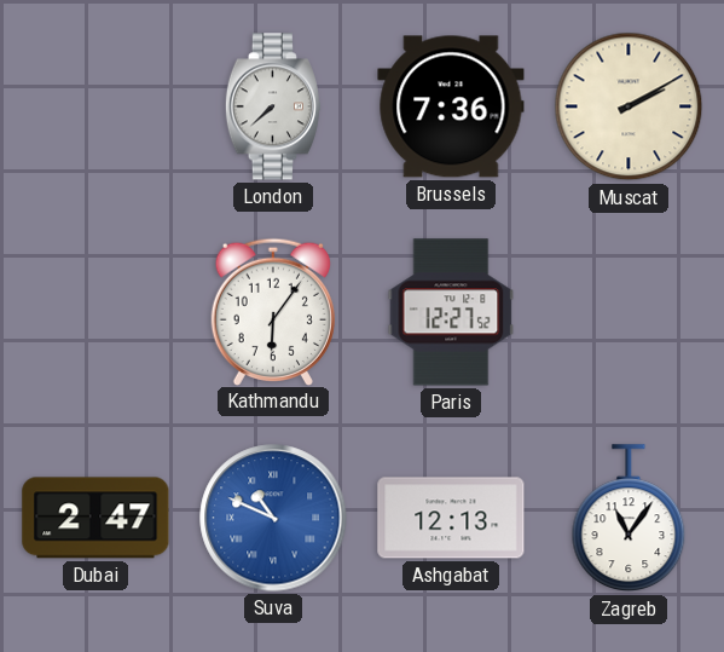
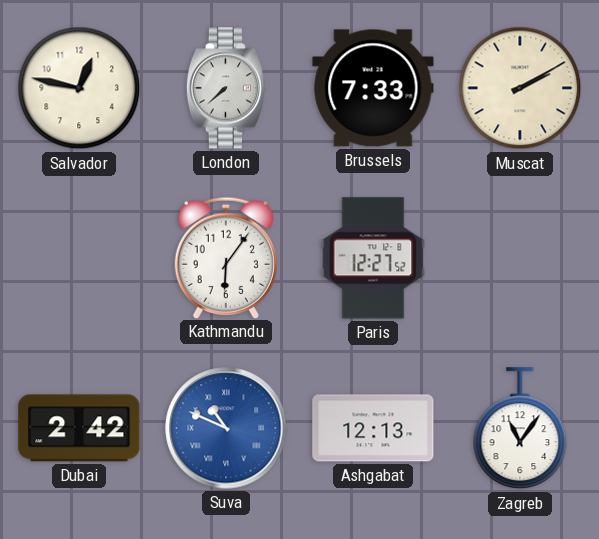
Salvador: none -> 12:47 (79, 88)
Brussels: 7:36 -> 7:33 (373, 88)
Dubai: 2:47 -> 2:42 (79, 428)
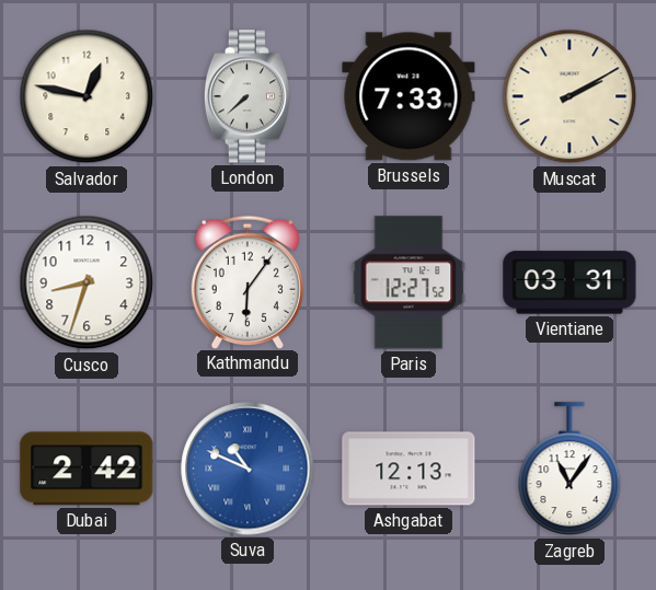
Cusco: none -> 8:33 (87, 282)
Vientiane: none -> 03:31 (569, 282)
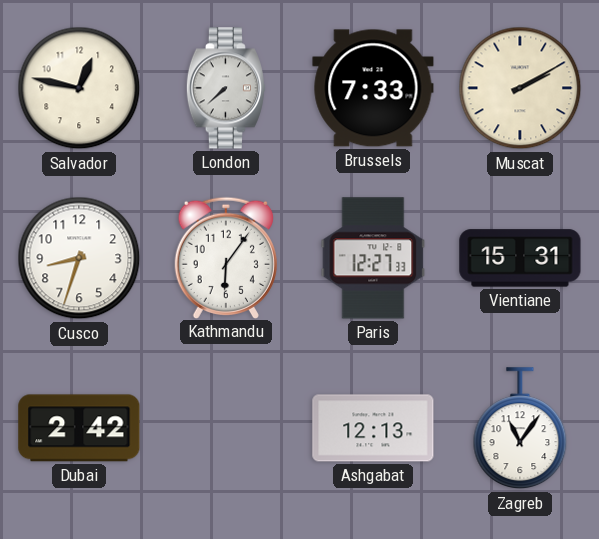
Paris: 12:27:52 -> 12:27:33 (373, 258)
Vientiane: 03:31 -> 15:31 (520, 258)
Suva: 10:49 -> none (248, 468)
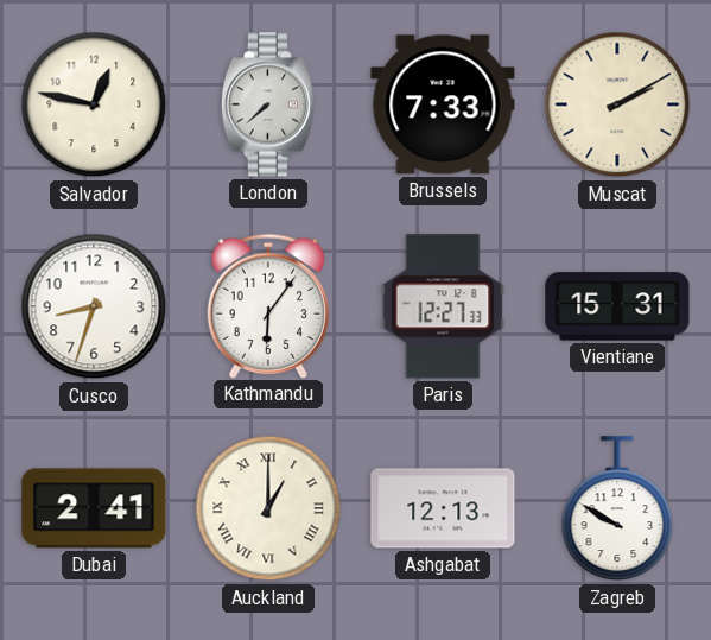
Dubai: 2:42 -> 2:41 (94, 508)
Auckland: none -> 1:00 (268, 508)
Zagreb: 11:06 -> 9:50 (617, 509)
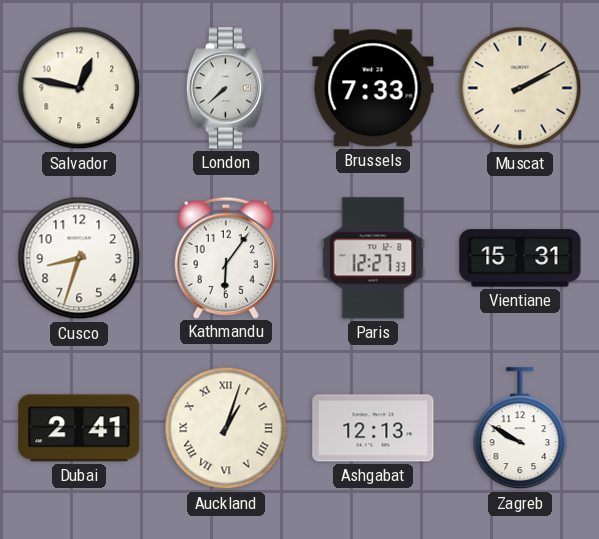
Auckland: 1:00 -> 1:03 (226, 428)
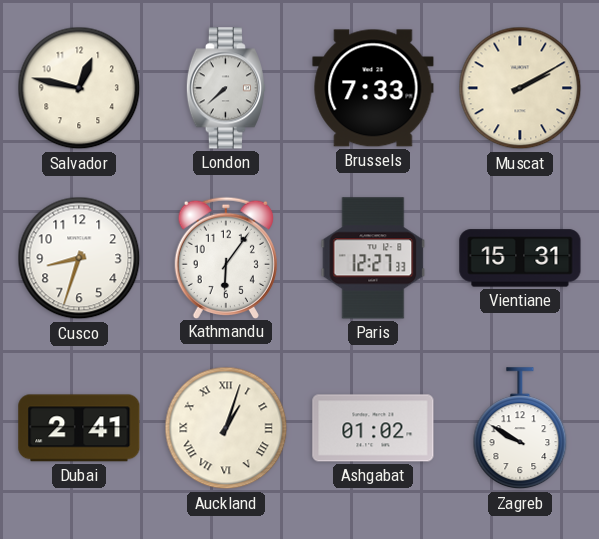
Ashgabat: 12:13 -> 01:02 (373, 428)
